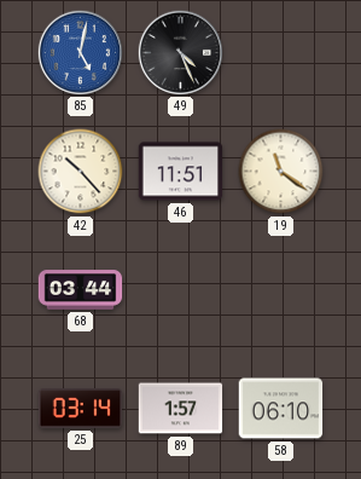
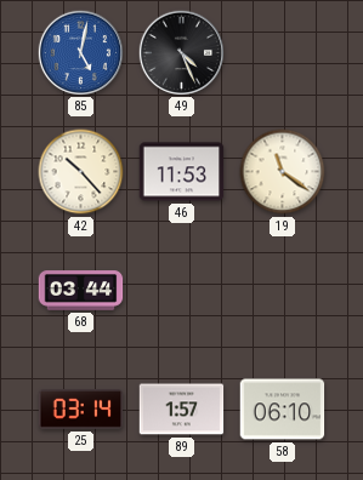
46: 11:51 -> 11:53 (182, 172)
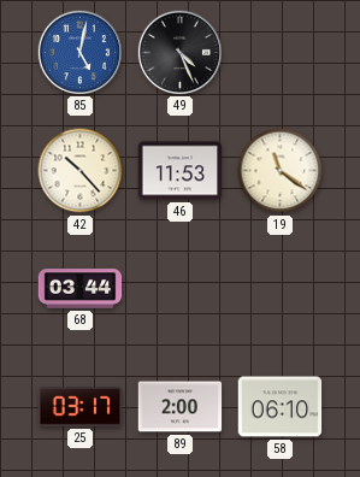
25: 03:14 -> 03:17 (81, 407)
89: 1:57 -> 2:00 (181, 407)
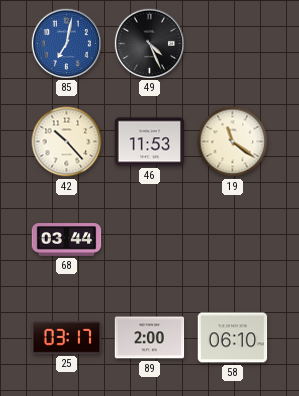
85: 5:02 -> 7:02 (66, 43)
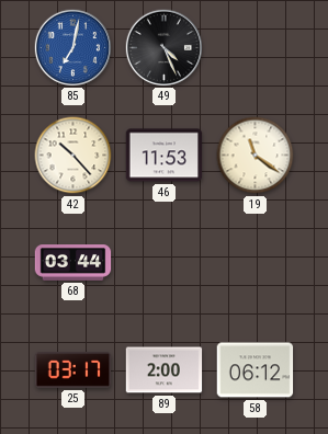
58: 06:10 -> 06:12 (256, 370)
